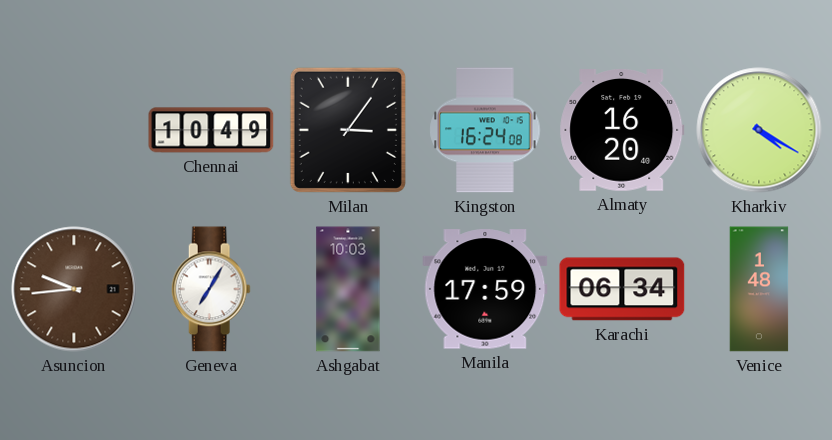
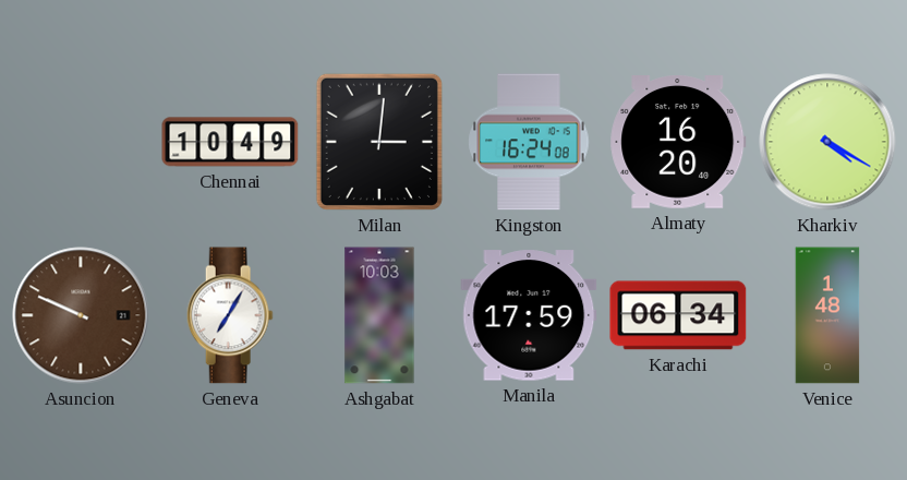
Milan: 3:06 -> 3:01 (379, 142)
Asuncion: 9:44 -> 9:49 (81, 315)
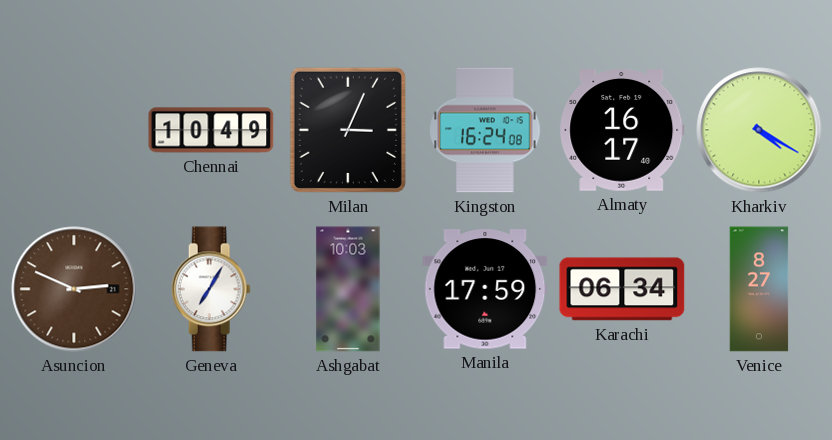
Milan: 3:01 -> 3:04 (348, 130)
Almaty: 16:20 -> 16:17 (622, 131)
Asuncion: 9:49 -> 2:49 (74, 289)
Venice: 1:48 -> 8:27 (759, 289)
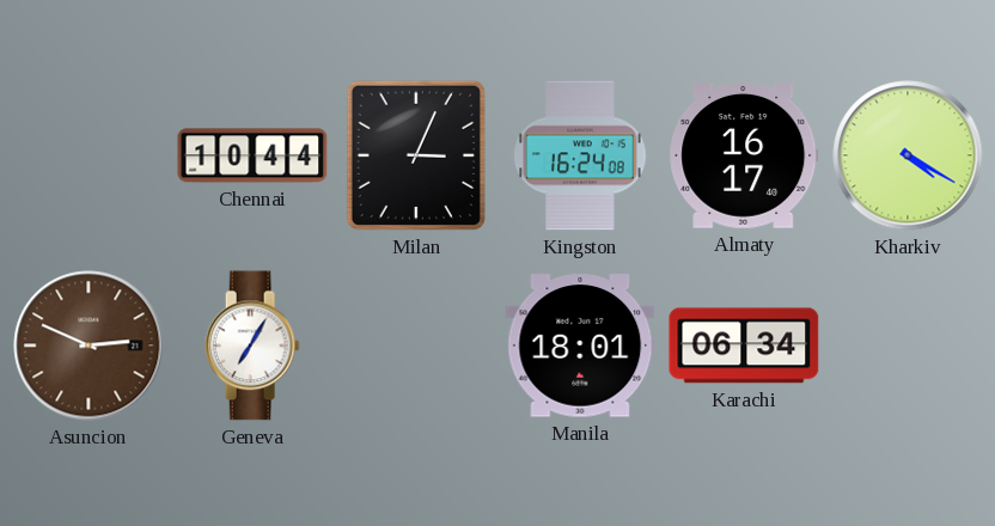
Chennai: 10:49 -> 10:44 (252, 155)
Ashgabat: 10:03 -> none (348, 289)
Manila: 17:59 -> 18:01 (580, 345)
Venice: 8:27 -> none (759, 289)
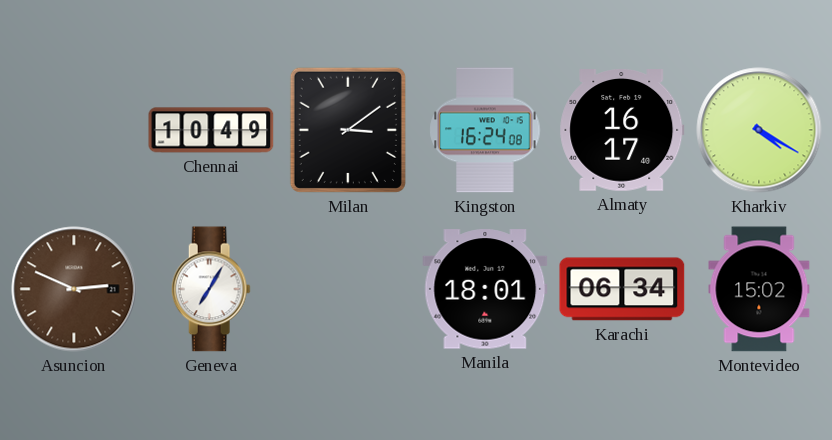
Chennai: 10:44 -> 10:49 (211, 130)
Milan: 3:04 -> 3:09 (348, 130)
Montevideo: none -> 15:02 (759, 289)
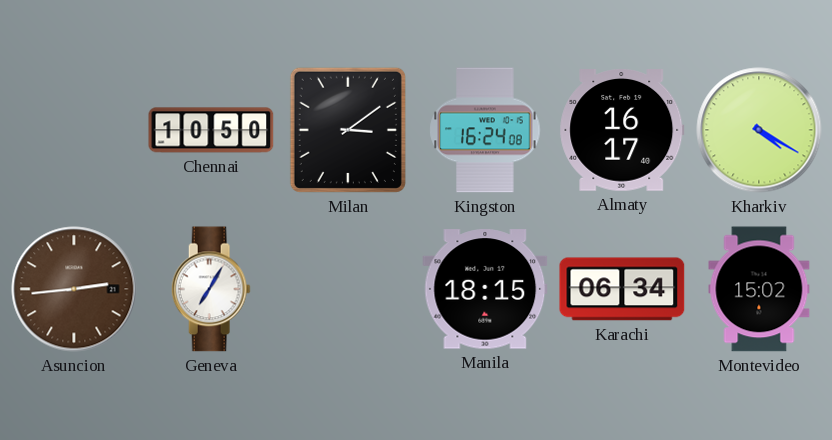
Chennai: 10:49 -> 10:50 (211, 130)
Asuncion: 2:49 -> 2:44 (74, 289)
Manila: 18:01 -> 18:15 (485, 289)
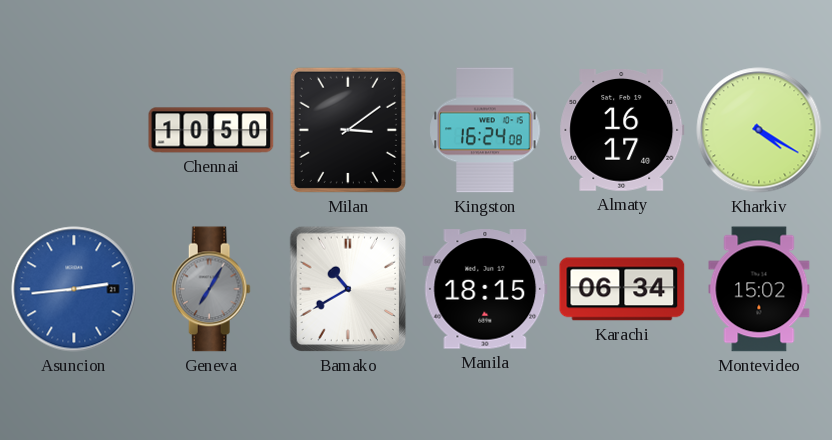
Asuncion dial: brown -> blue (74, 289)
Geneva dial: white -> grey (211, 289)
Bamako: none -> 10:40 (348, 289)
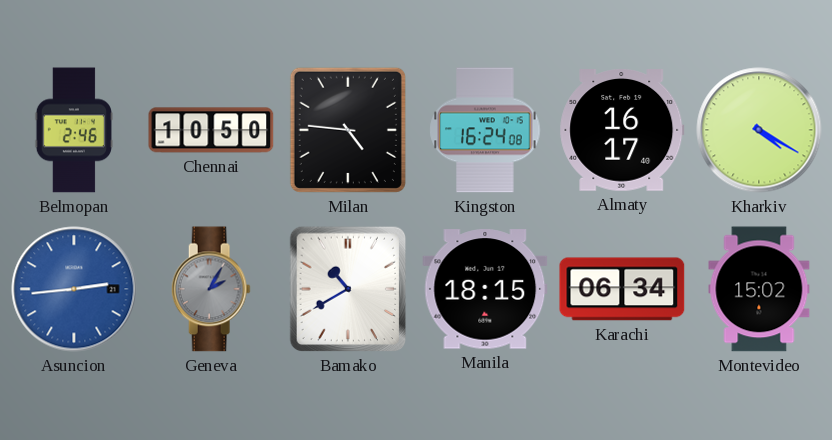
Belmopan: none -> 2:46 (74, 130)
Milan: 3:09 -> 4:46 (348, 130)
Geneva: 7:05 -> 2:05 (211, 289)
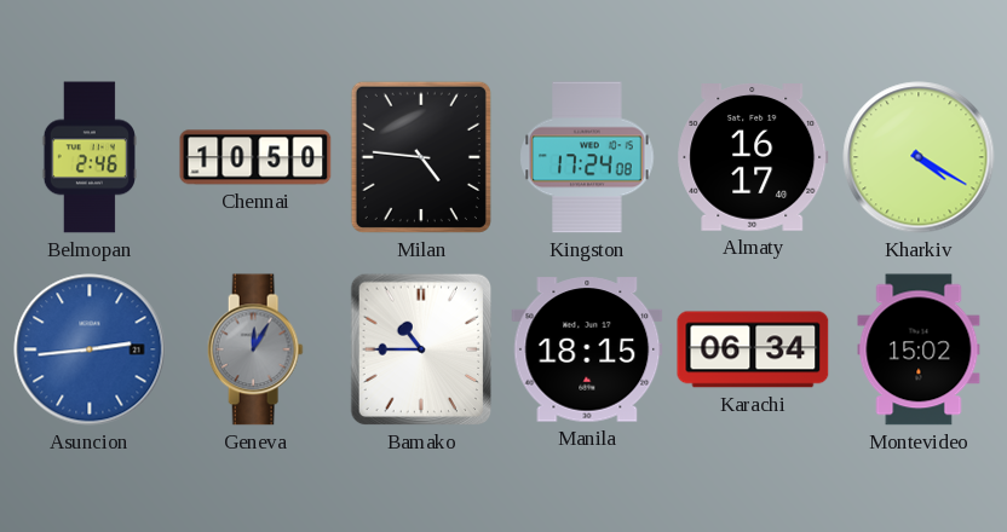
Kingston: 16:24 -> 17:24 (587, 157)
Geneva: 2:05 -> 12:05 (255, 349)
Bamako: 10:40 -> 10:45 (421, 349)
